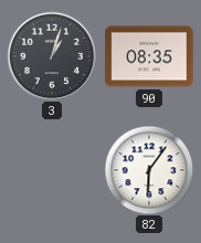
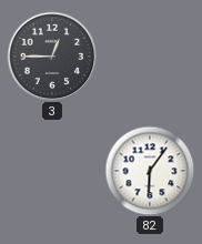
3: 1:03 -> 12:45 (52, 57)
90: 08:35 -> none (149, 56)
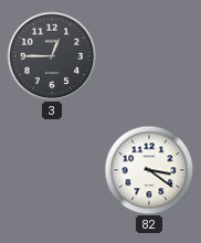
82: 6:06 -> 3:21 (149, 170)
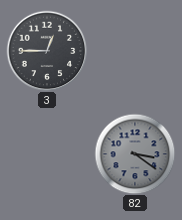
82 dial: white -> grey (135, 154)
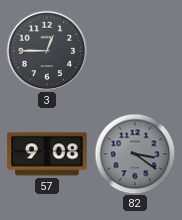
57: none -> 9:08 (47, 154)
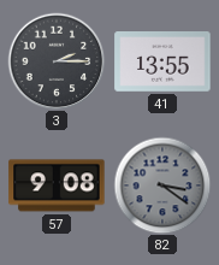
3: 12:45 -> 2:15 (57, 61)
41: none -> 13:55 (162, 63)
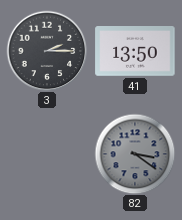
41: 13:55 -> 13:50 (135, 52)
57: 9:08 -> none (57, 185)
